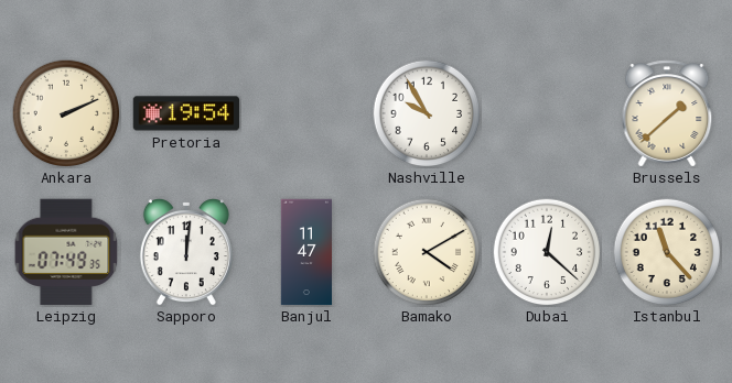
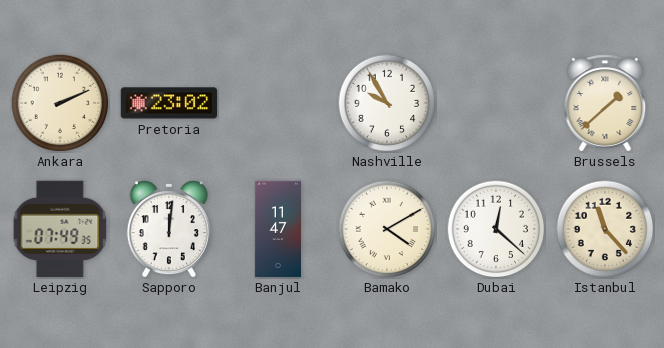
Pretoria: 19:54 -> 23:02 (169, 103)
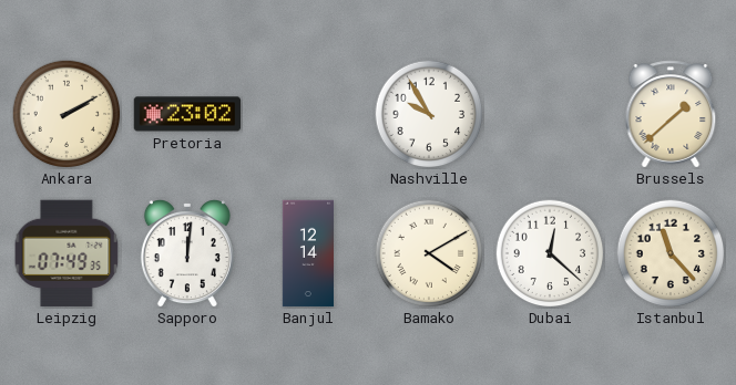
Ankara: 2:11 -> 2:10 (67, 114)
Banjul: 11:47 -> 12:14 (307, 253)
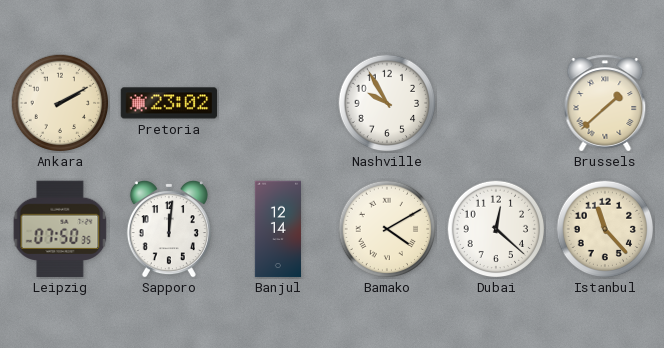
Leipzig: 07:49 -> 07:50 (60, 229)
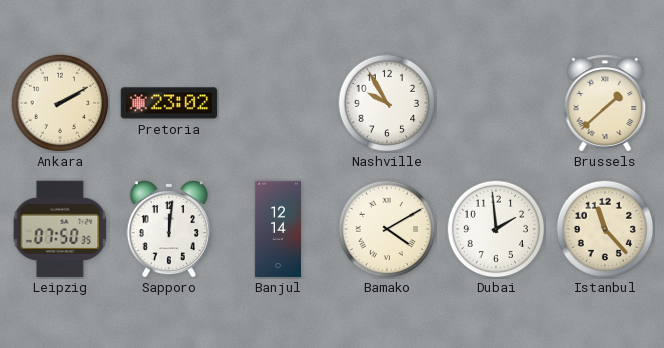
Dubai: 12:22 -> 1:59 (496, 229)
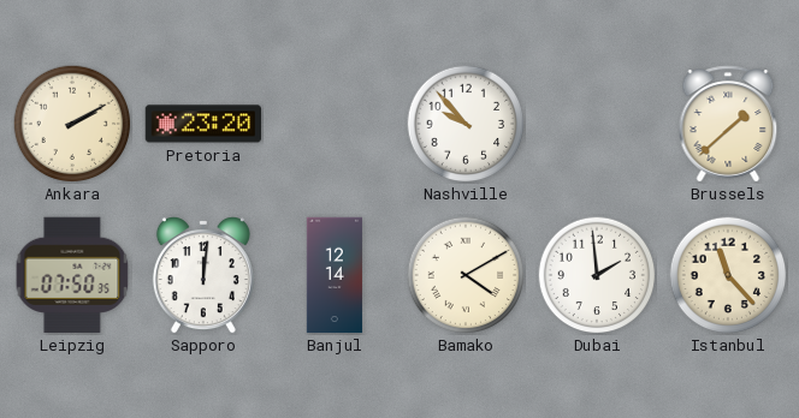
Pretoria: 23:02 -> 23:20 (203, 124)
Nashville: 9:55 -> 9:53 (466, 124)
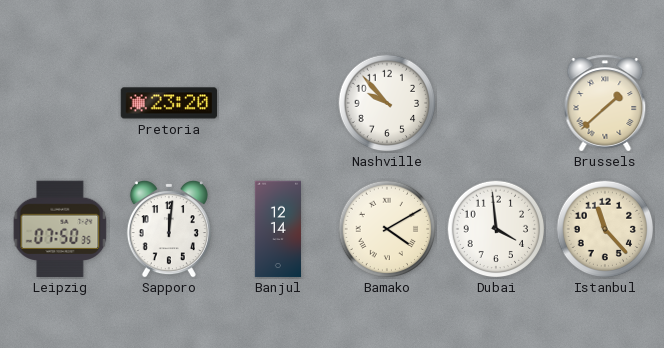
Ankara: 2:10 -> none (72, 124)
Dubai: 1:59 -> 3:59 (496, 229)
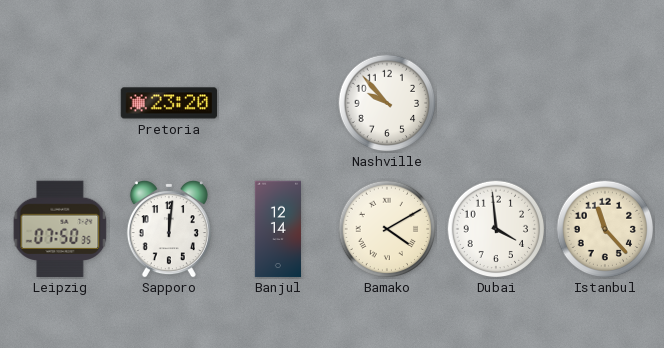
Brussels: 1:38 -> none (605, 103)
